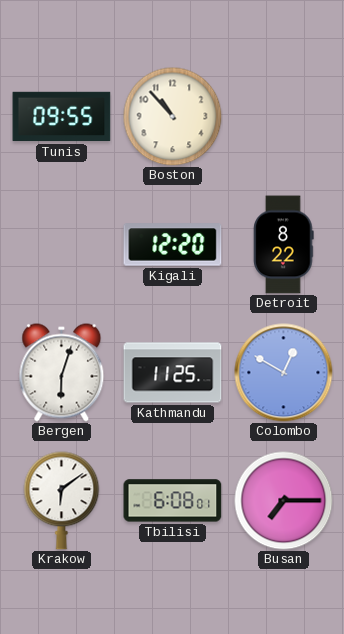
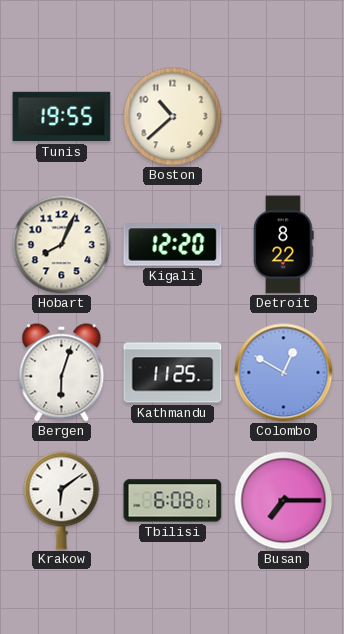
Tunis: 09:55 -> 19:55 (62, 117)
Boston: 10:53 -> 10:38 (173, 117)
Hobart: none -> 8:04 (62, 245)
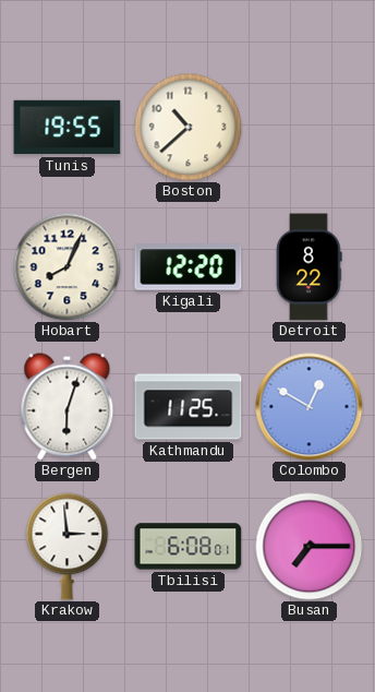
Krakow: 6:09 -> 2:59 (68, 547)
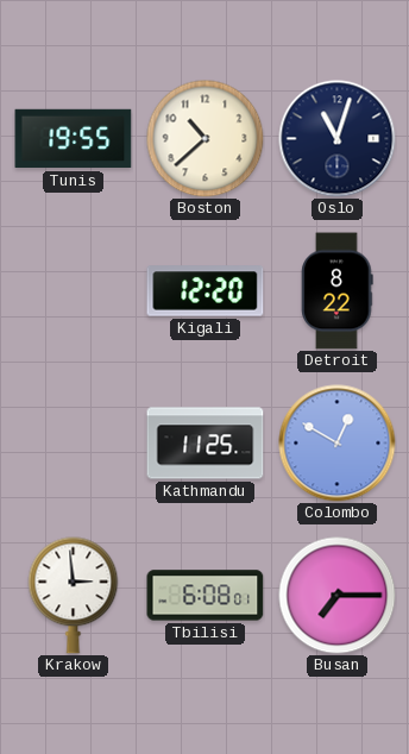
Oslo: none -> 11:03 (338, 139)
Hobart: 8:04 -> none (68, 267)
Bergen: 6:03 -> none (68, 407)
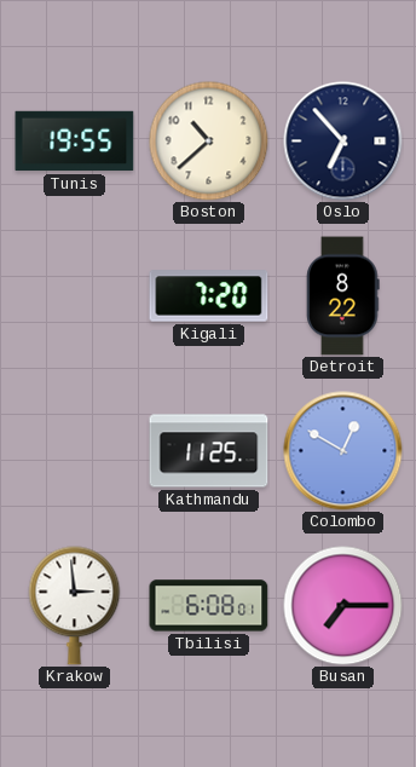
Oslo: 11:03 -> 6:53 (343, 142)
Kigali: 12:20 -> 7:20 (209, 296)
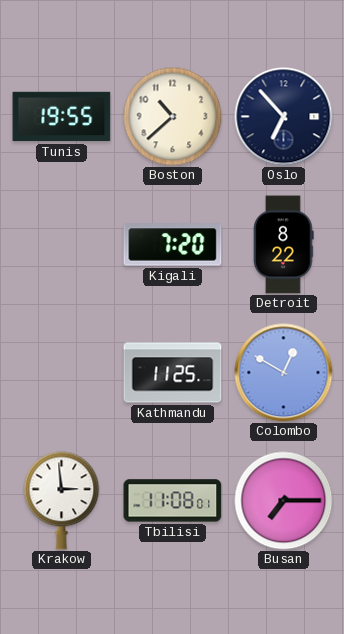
Tbilisi: 6:08 -> 11:08 (173, 501)
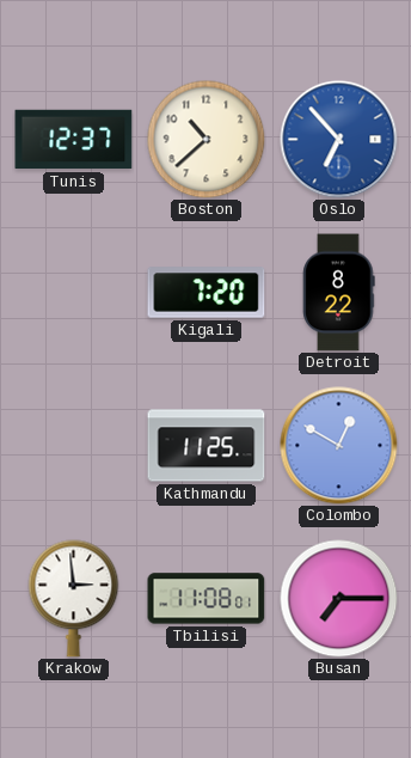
Tunis: 19:55 -> 12:37 (74, 140)
Oslo dial: navy -> blue (339, 140)
